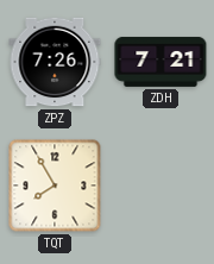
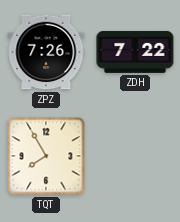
ZDH: 7:21 -> 7:22 (135, 52)
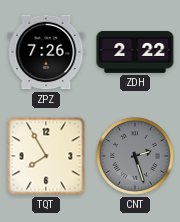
ZDH: 7:22 -> 2:22 (135, 52)
CNT: none -> 2:27 (135, 156)
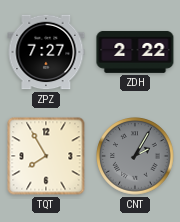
ZPZ: 7:26 -> 7:27 (46, 52)
CNT: 2:27 -> 2:05 (135, 156)
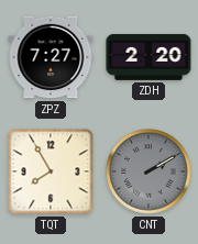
ZDH: 2:22 -> 2:20 (148, 57)
CNT: 2:05 -> 2:10 (148, 171)
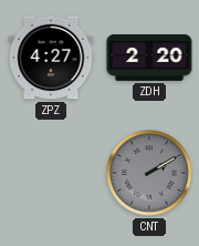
ZPZ: 7:27 -> 4:27 (51, 58)
TQT: 7:55 -> none (51, 171)
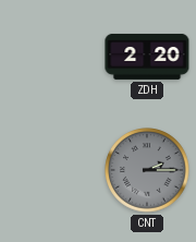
ZPZ: 4:27 -> none (51, 58)
CNT: 2:10 -> 2:15 (147, 170)
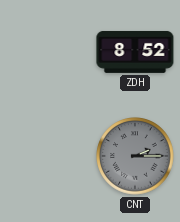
ZDH: 2:20 -> 8:52 (135, 52)
